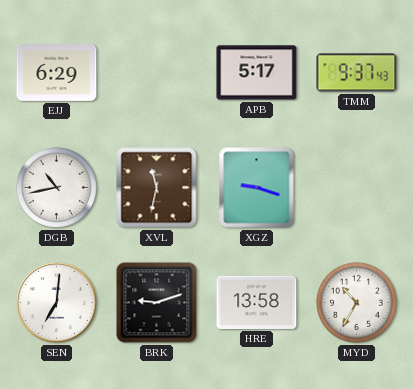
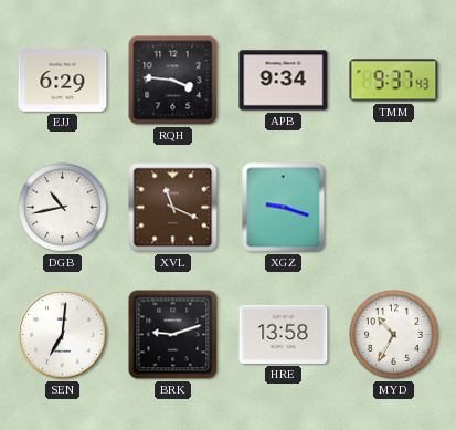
RQH: none -> 3:46 (173, 81)
APB: 5:17 -> 9:34 (284, 81)
XVL: 11:32 -> 11:19 (173, 208)
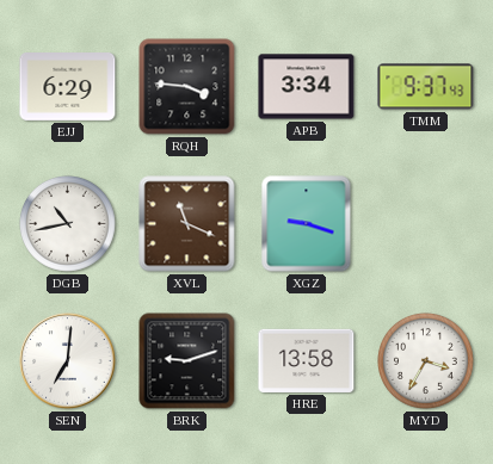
APB: 9:34 -> 3:34 (307, 87)
MYD: 10:35 -> 3:35 (426, 361)
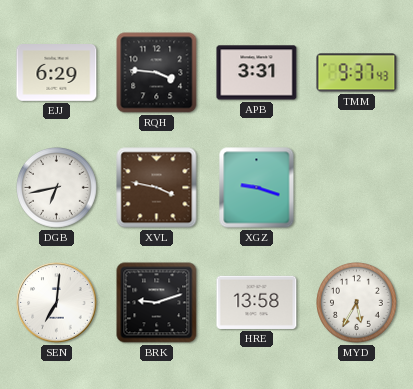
APB: 3:34 -> 3:31 (257, 73)
DGB: 10:43 -> 6:43 (57, 188)
XVL: 11:19 -> 3:47 (157, 188)
MYD: 3:35 -> 5:35 (357, 303)
